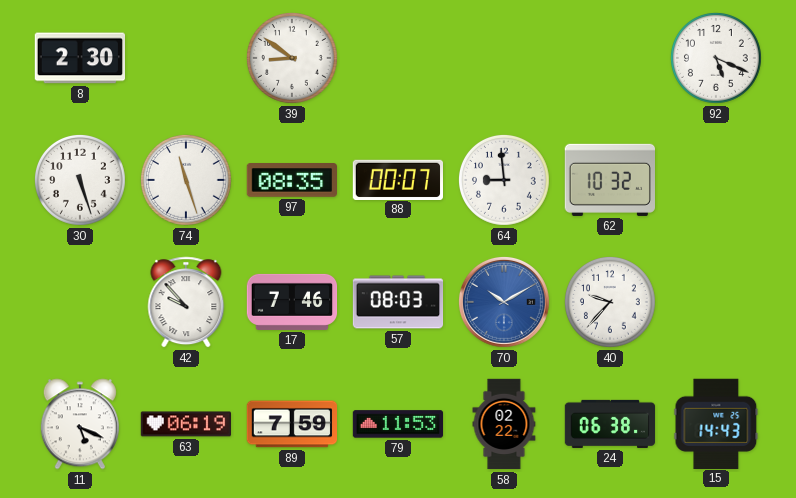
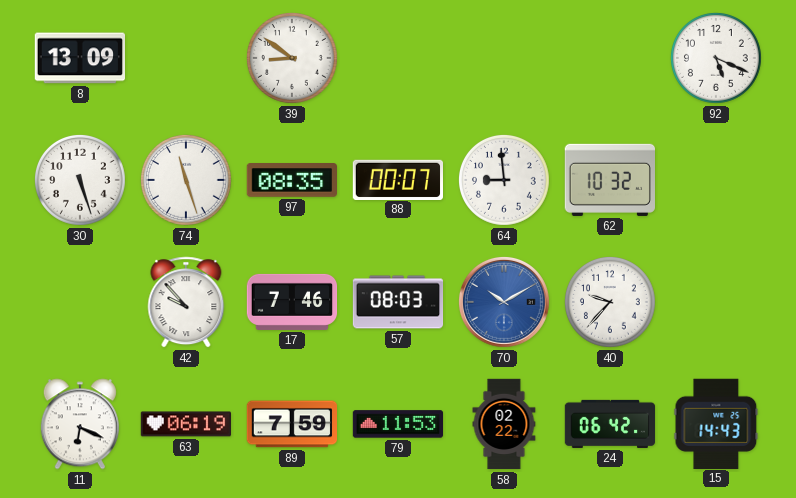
8: 2:30 -> 13:09 (79, 58)
11: 5:19 -> 6:19 (80, 424)
24: 06:38 -> 06:42 (610, 424)
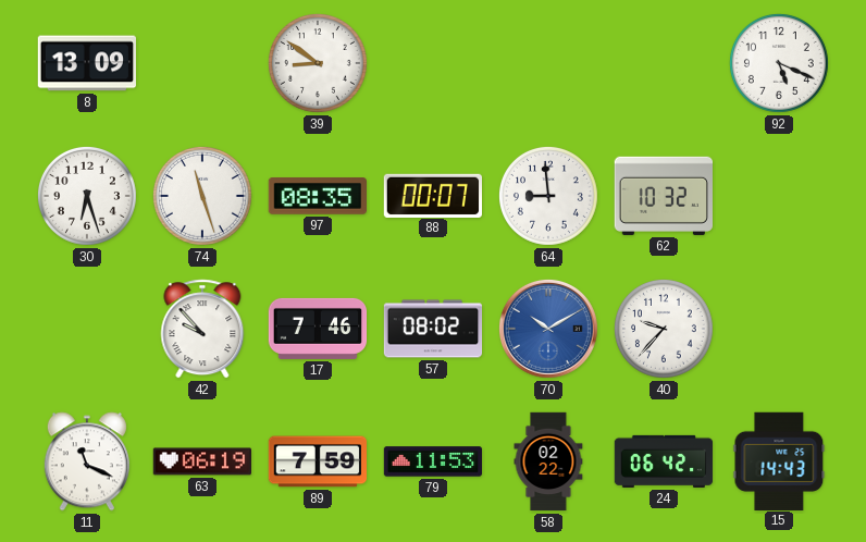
30: 5:27 -> 6:27 (87, 196)
57: 08:03 -> 08:02 (433, 329)
11: 6:19 -> 11:19 (87, 461)
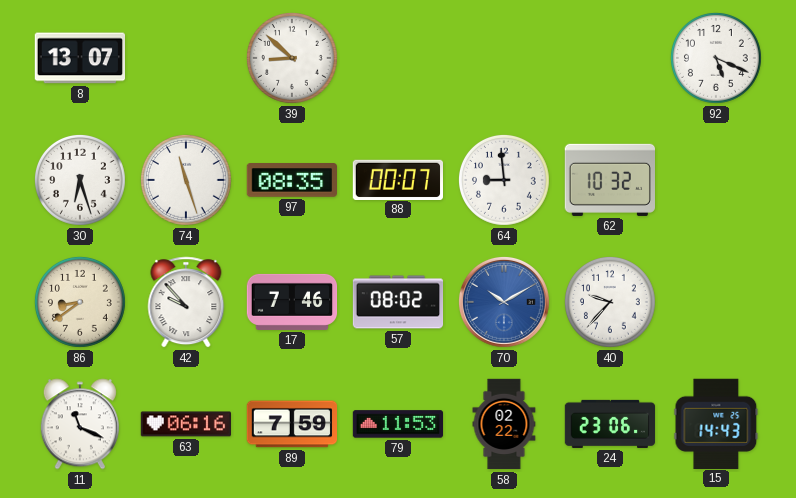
8: 13:09 -> 13:07 (79, 58)
39: 8:51 -> 8:52 (292, 58)
86: none -> 8:39 (80, 302)
63: 06:19 -> 06:16 (185, 424)
24: 06:42 -> 23:06 (610, 424)
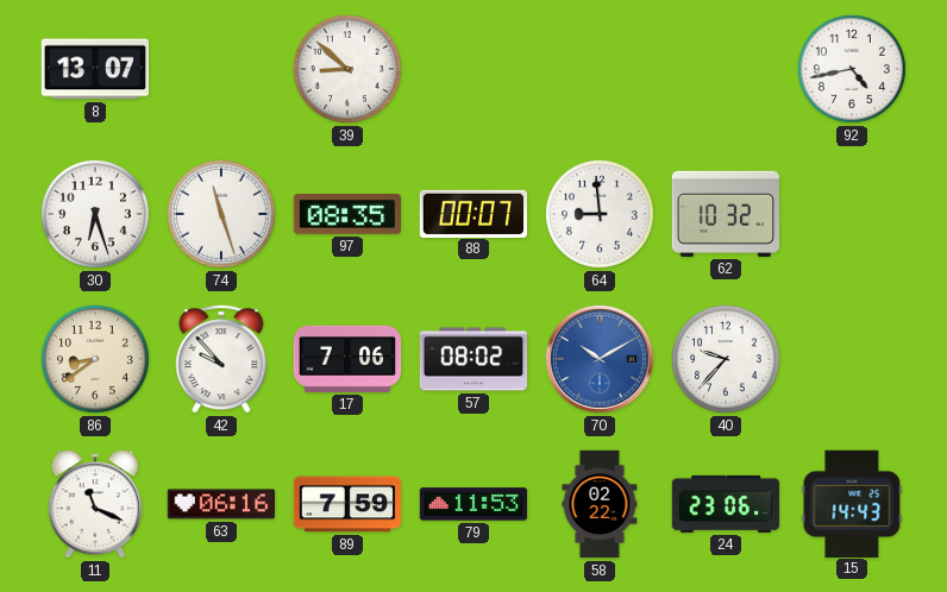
92: 5:19 -> 4:43 (852, 69)
17: 7:46 -> 7:06 (347, 359)
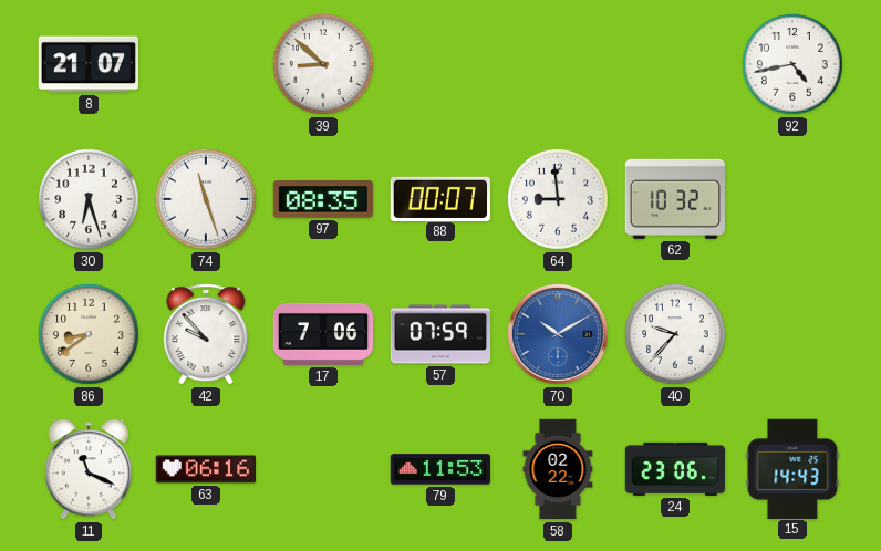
8: 13:07 -> 21:07 (87, 64)
57: 08:02 -> 07:59 (441, 334)
89: 7:59 -> none (346, 504)
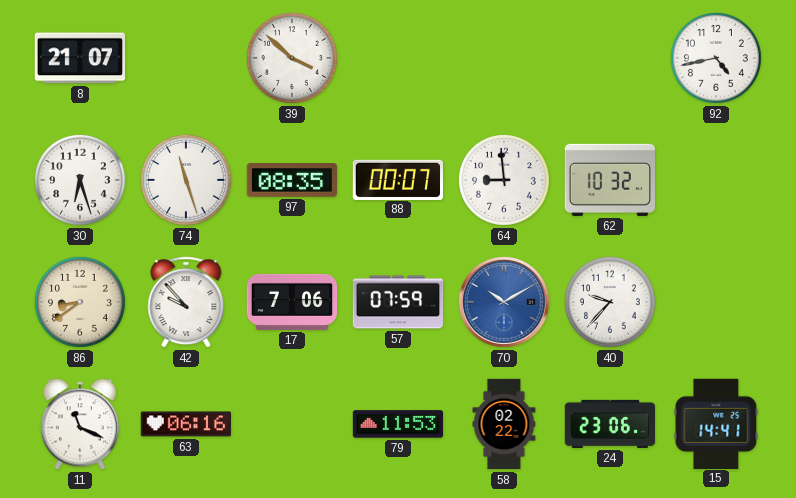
39: 8:52 -> 3:52 (292, 58)
15: 14:43 -> 14:41 (716, 423)
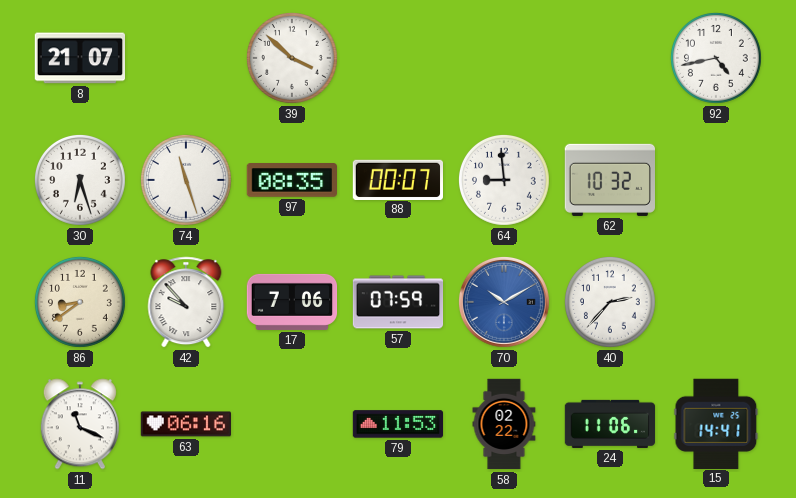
40: 9:37 -> 2:37 (610, 302)
24: 23:06 -> 11:06 (610, 424)
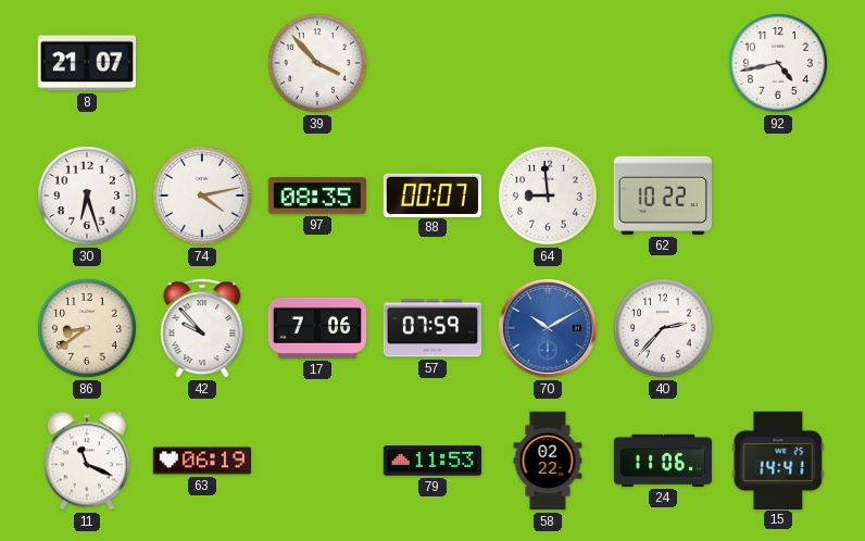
39: 3:52 -> 3:53 (317, 63)
74: 11:27 -> 4:13 (202, 196)
62: 10:32 -> 10:22 (662, 196)
63: 06:16 -> 06:19 (201, 461)
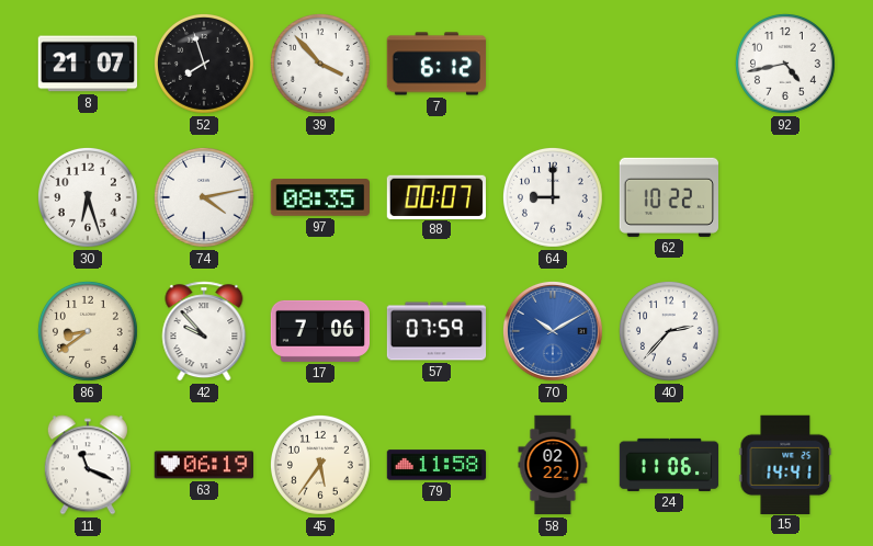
52: none -> 7:57 (204, 64)
7: none -> 6:12 (436, 64)
64: 8:59 -> 9:00 (553, 197)
45: none -> 5:36 (320, 465)
79: 11:53 -> 11:58 (436, 465)
